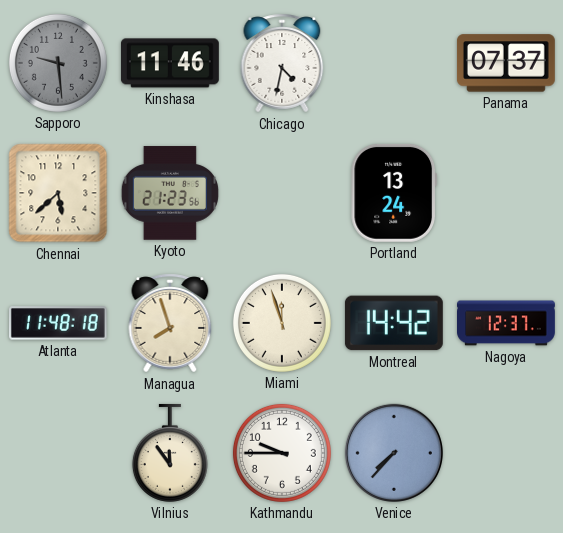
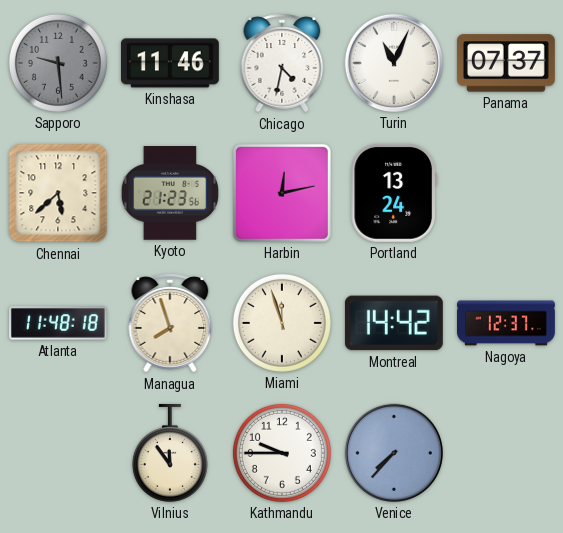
Turin: none -> 11:04 (394, 63)
Harbin: none -> 12:13 (282, 193)
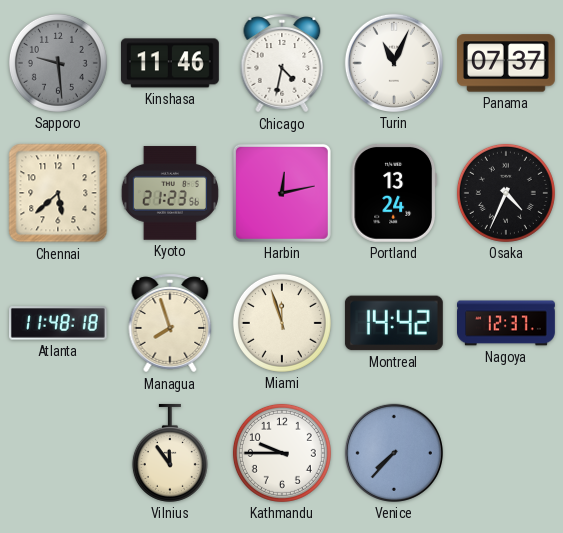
Osaka: none -> 4:34 (506, 193)
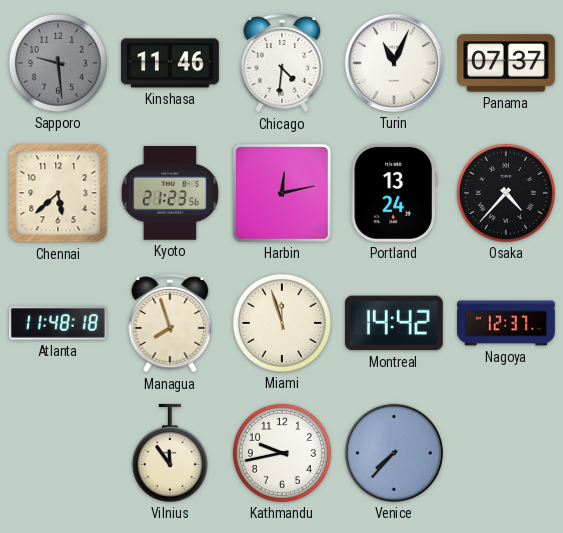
Chicago: 4:32 -> 4:31 (282, 63)
Osaka: 4:34 -> 4:37 (506, 193)
Kathmandu: 9:45 -> 9:43 (282, 453)
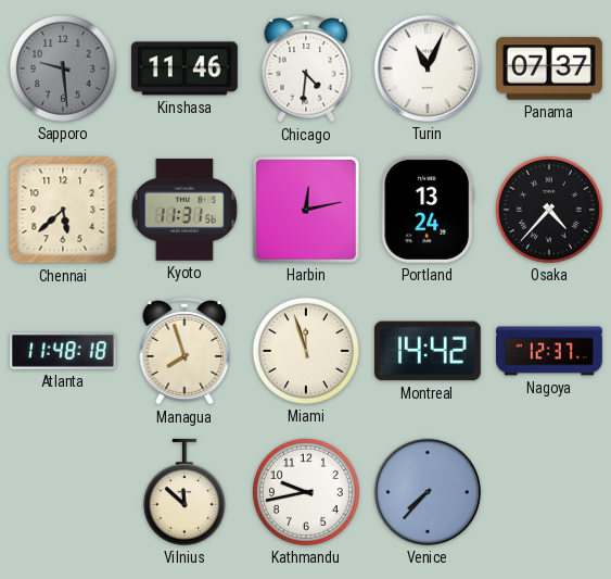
Kyoto: 21:23 -> 11:31 (184, 210)
Vilnius: 11:54 -> 11:52 (184, 492)
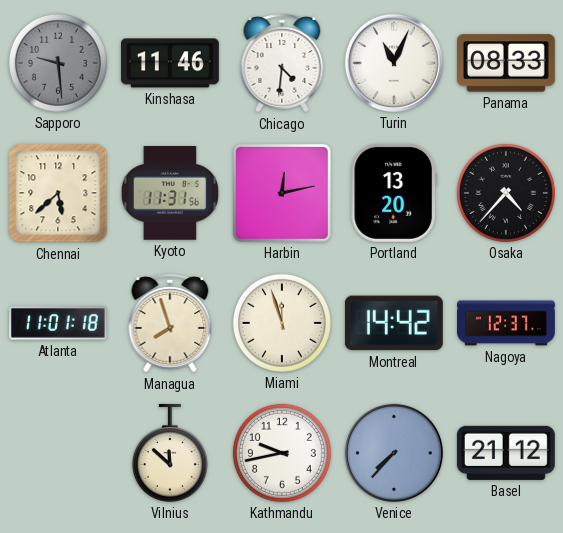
Panama: 07:37 -> 08:33 (506, 63)
Portland: 13:24 -> 13:20 (394, 193)
Atlanta: 11:48 -> 11:01 (58, 323)
Basel: none -> 21:12 (506, 453)
